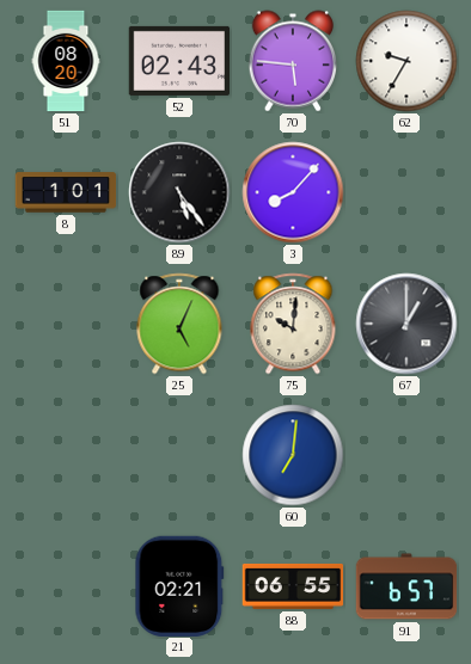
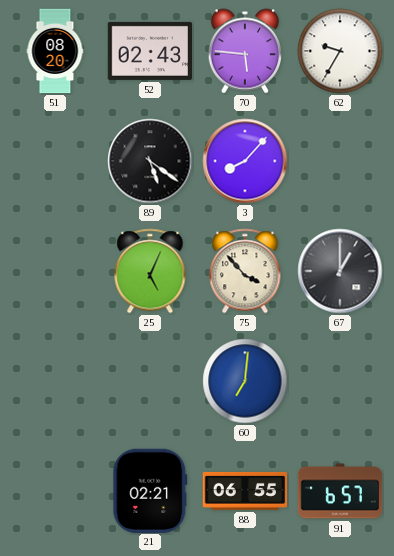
8: 1:01 -> none (66, 192)
89: 5:24 -> 5:21 (150, 161)
75: 10:01 -> 3:53 (245, 271)
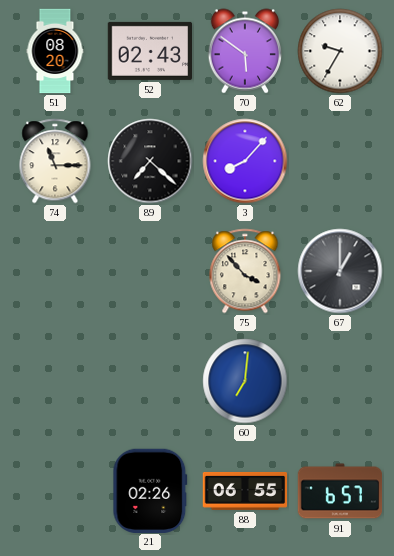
70: 5:46 -> 5:51 (244, 51)
74: none -> 11:15 (55, 161)
89: 5:21 -> 7:22 (150, 161)
25: 5:04 -> none (150, 271)
21: 02:21 -> 02:26 (150, 490)
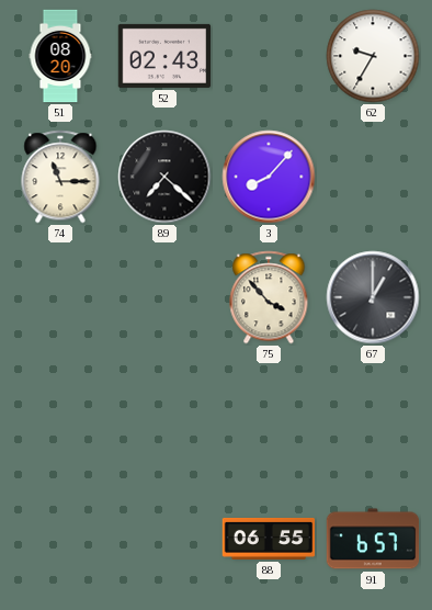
70: 5:51 -> none (244, 51)
60: 7:01 -> none (245, 381)
21: 02:26 -> none (150, 490)
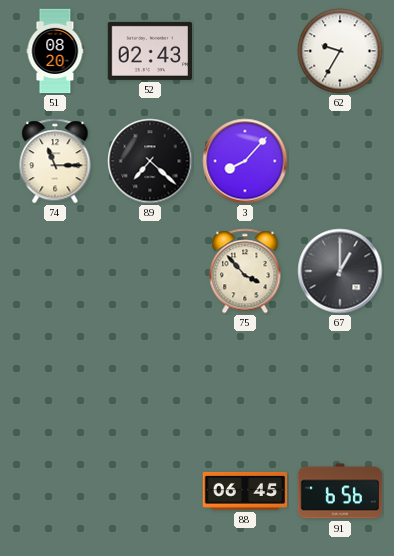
88: 06:55 -> 06:45 (245, 491)
91: 6:57 -> 6:56 (340, 491)
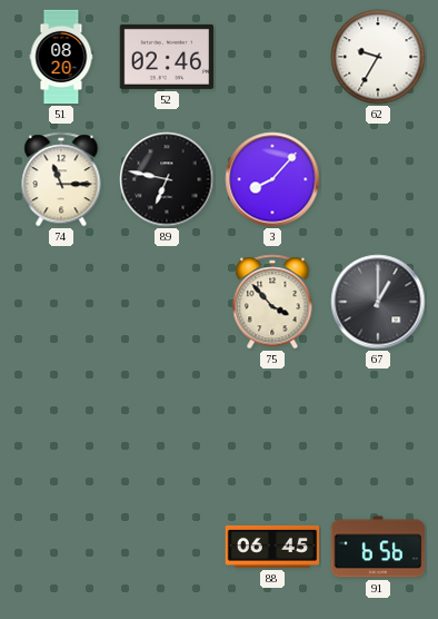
52: 02:43 -> 02:46 (167, 57)
89: 7:22 -> 6:47 (167, 179)
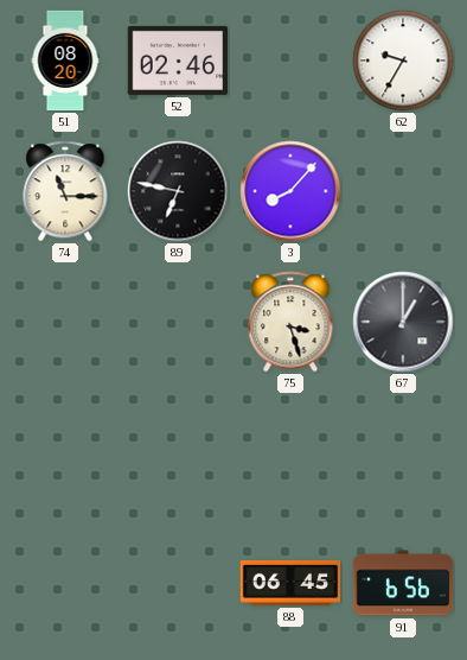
75: 3:53 -> 3:27 (290, 322)
